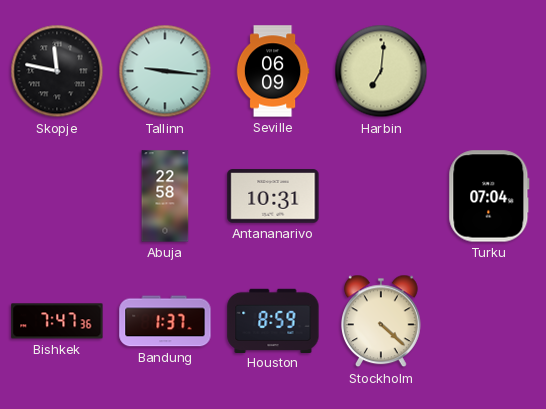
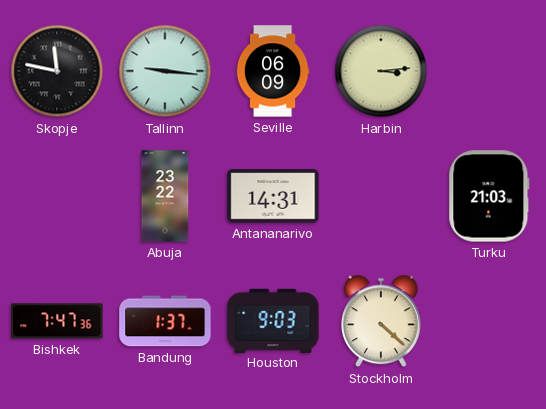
Harbin: 7:01 -> 3:14 (381, 71)
Abuja: 22:58 -> 23:22 (165, 196)
Antananarivo: 10:31 -> 14:31 (273, 196)
Turku: 07:04 -> 21:03 (489, 196)
Houston: 8:59 -> 9:03 (273, 320)
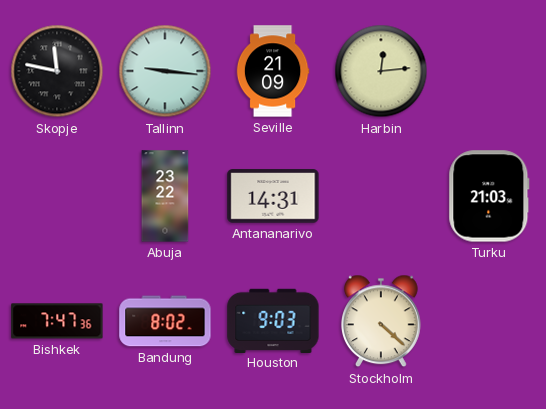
Seville: 06:09 -> 21:09 (273, 71)
Harbin: 3:14 -> 12:14 (381, 71)
Bandung: 1:37 -> 8:02 (165, 321)
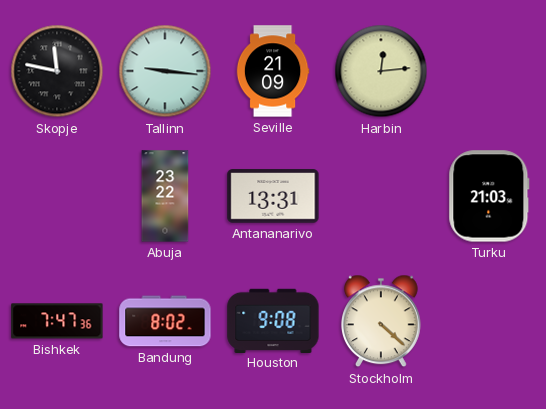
Antananarivo: 14:31 -> 13:31 (273, 196)
Houston: 9:03 -> 9:08 (273, 320)
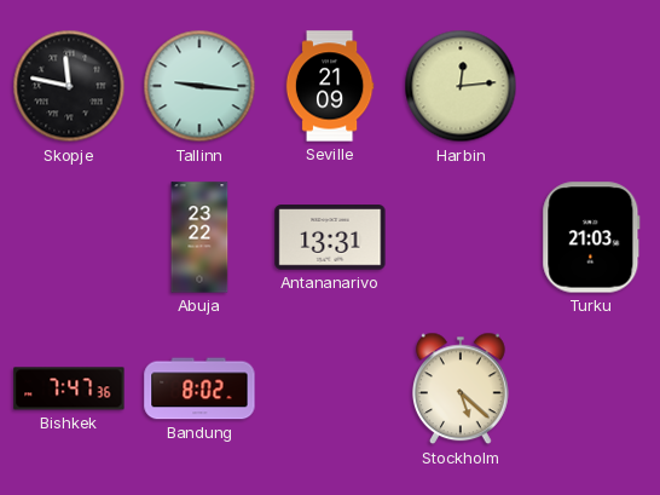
Houston: 9:08 -> none (273, 320)
Stockholm: 4:22 -> 5:22 (461, 388)
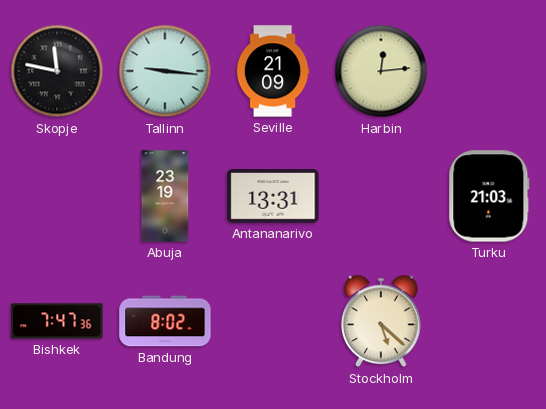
Abuja: 23:22 -> 23:19 (165, 196)
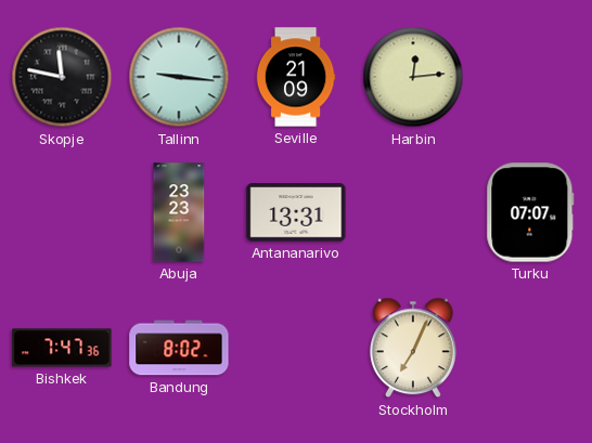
Abuja: 23:19 -> 23:23 (179, 212)
Turku: 21:03 -> 07:07 (530, 212)
Stockholm: 5:22 -> 7:04 (413, 348)
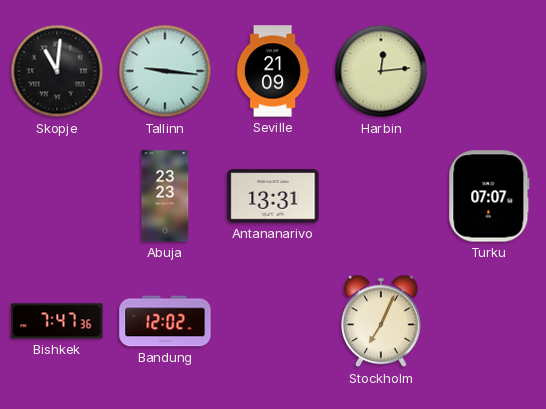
Skopje: 11:47 -> 11:01 (57, 71)
Bandung: 8:02 -> 12:02 (165, 321)
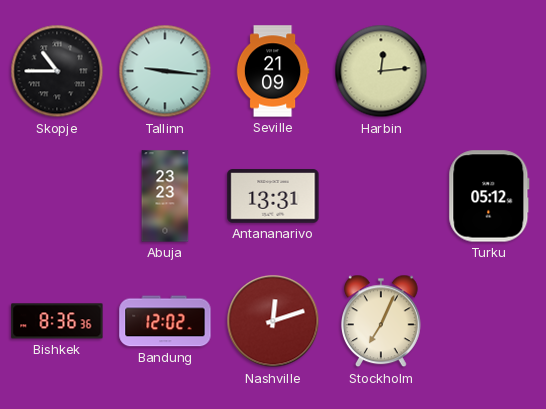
Skopje: 11:01 -> 10:45 (57, 71)
Turku: 07:07 -> 05:12 (489, 196)
Bishkek: 7:47 -> 8:36 (57, 321)
Nashville: none -> 12:12 (273, 321)
